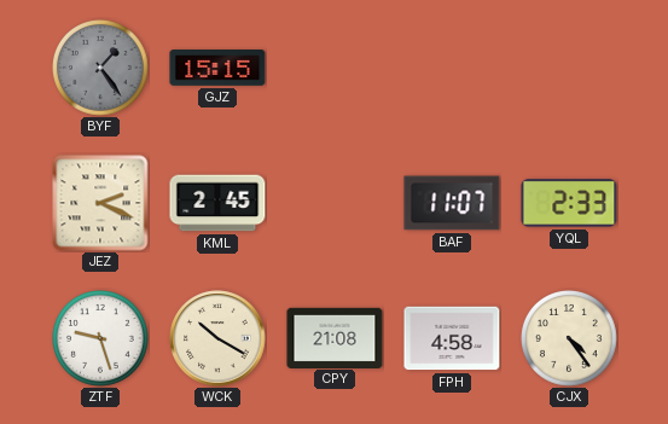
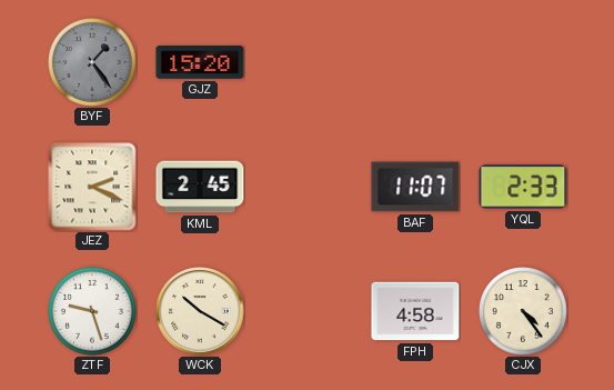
GJZ: 15:15 -> 15:20 (200, 63)
CPY: 21:08 -> none (335, 337)
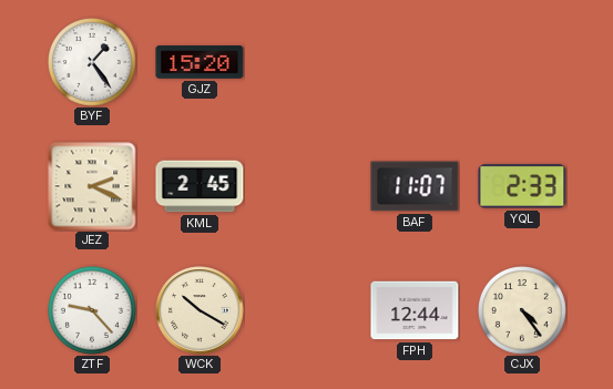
BYF dial: grey -> white (93, 63)
ZTF: 9:27 -> 9:23 (93, 311)
FPH: 4:58 -> 12:44 (415, 310)
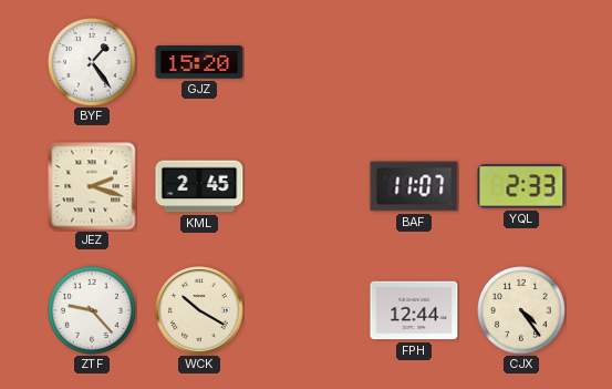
JEZ: 2:19 -> 2:18 (92, 186)
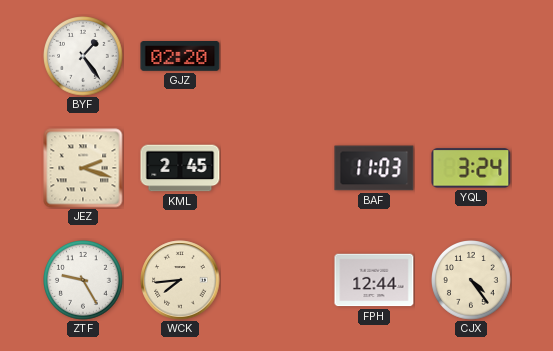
GJZ: 15:20 -> 02:20 (180, 57)
BAF: 11:07 -> 11:03 (374, 168)
YQL: 2:33 -> 3:24 (471, 168)
ZTF: 9:23 -> 9:25 (84, 281)
WCK: 10:20 -> 7:44 (180, 280)
